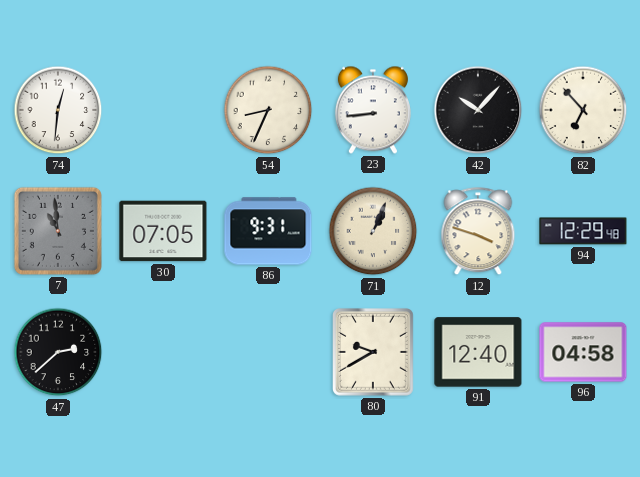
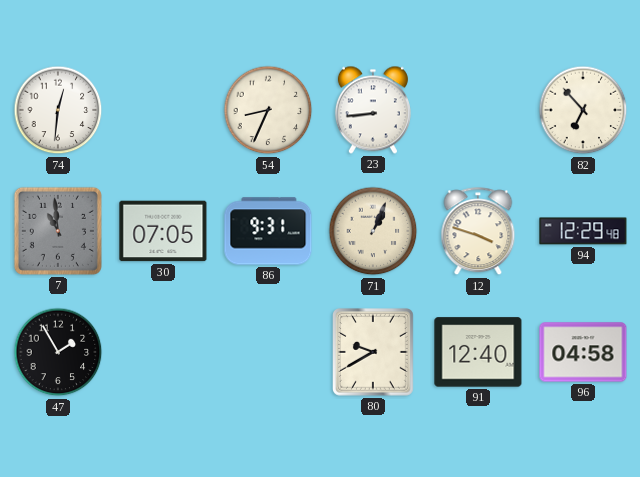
42: 10:07 -> none (478, 110)
47: 2:38 -> 1:55 (58, 352)
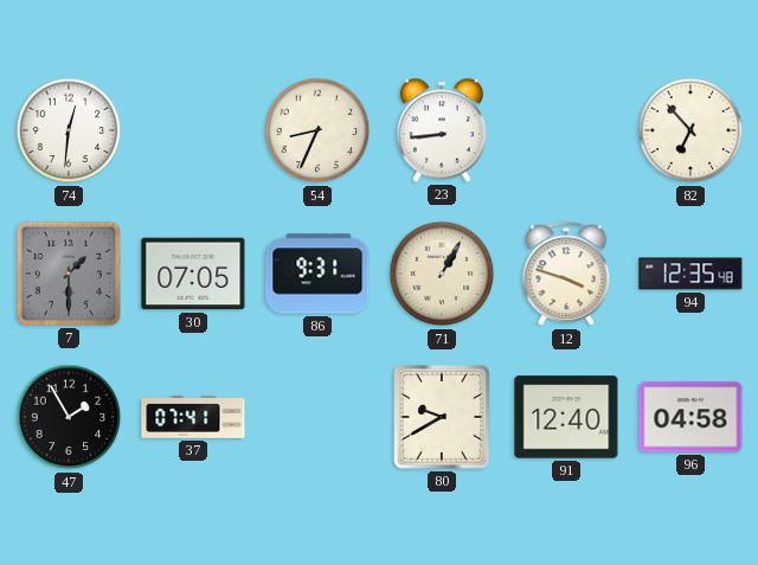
7: 10:59 -> 1:30 (69, 274)
71: 1:04 -> 1:05 (442, 274)
94: 12:29 -> 12:35 (690, 274)
37: none -> 07:41 (193, 417)
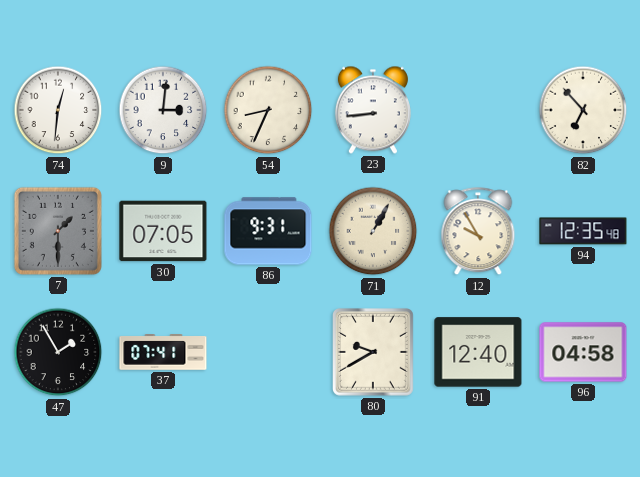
9: none -> 3:01 (163, 110)
12: 3:48 -> 9:55 (478, 232)
